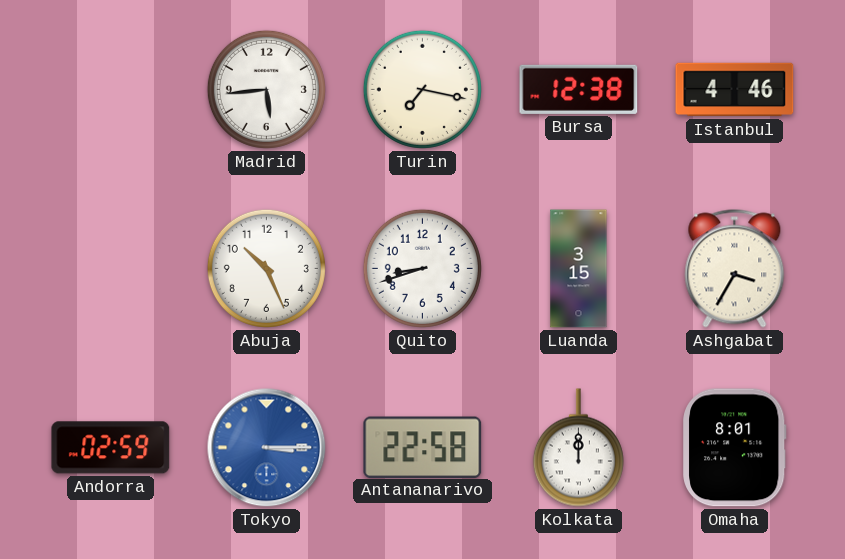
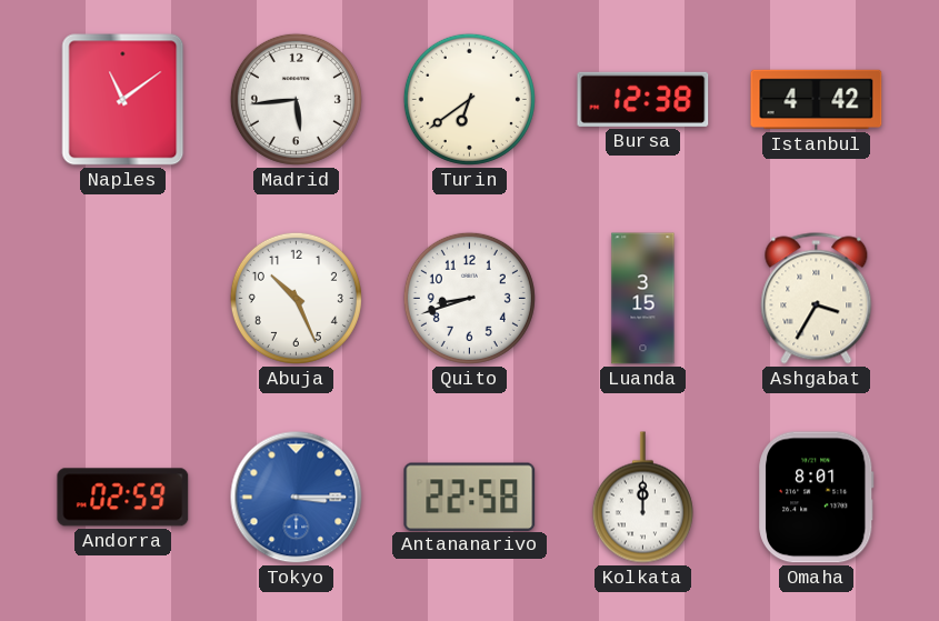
Naples: none -> 11:09 (123, 100)
Turin: 7:17 -> 6:39 (469, 99)
Istanbul: 4:46 -> 4:42 (817, 100)
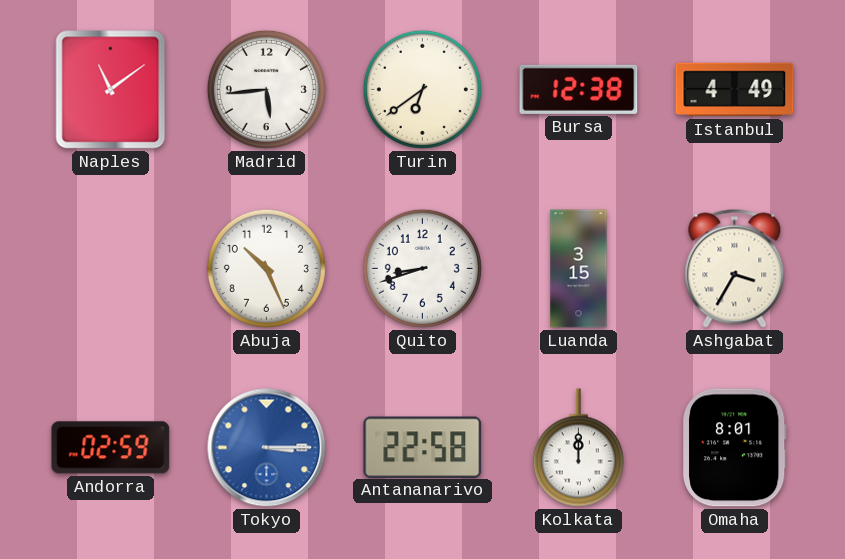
Istanbul: 4:42 -> 4:49 (735, 90)
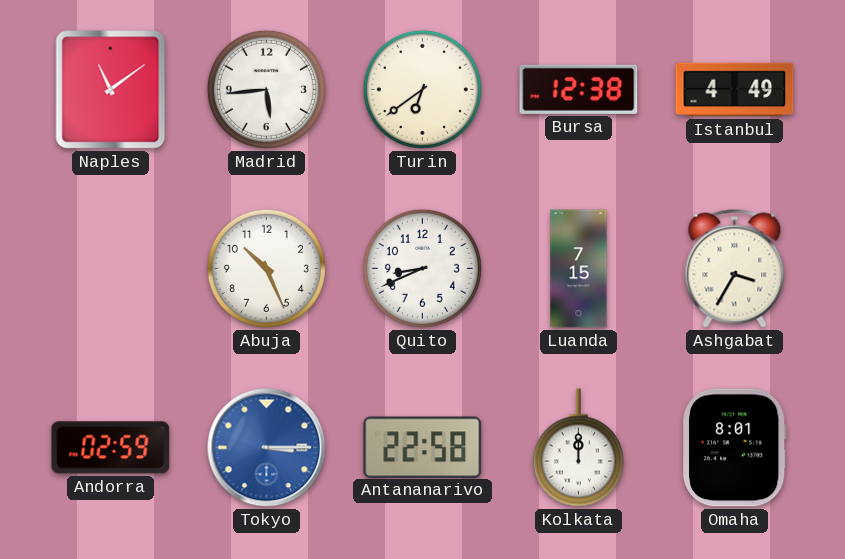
Quito: 8:42 -> 8:41 (422, 268)
Luanda: 3:15 -> 7:15 (579, 269)
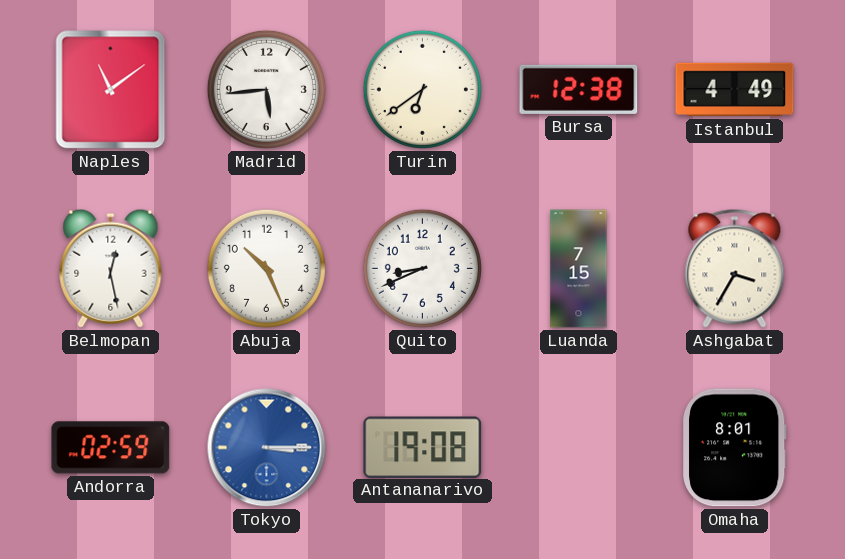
Belmopan: none -> 12:28 (111, 268)
Antananarivo: 22:58 -> 19:08 (423, 447)
Kolkata: 12:00 -> none (578, 448)
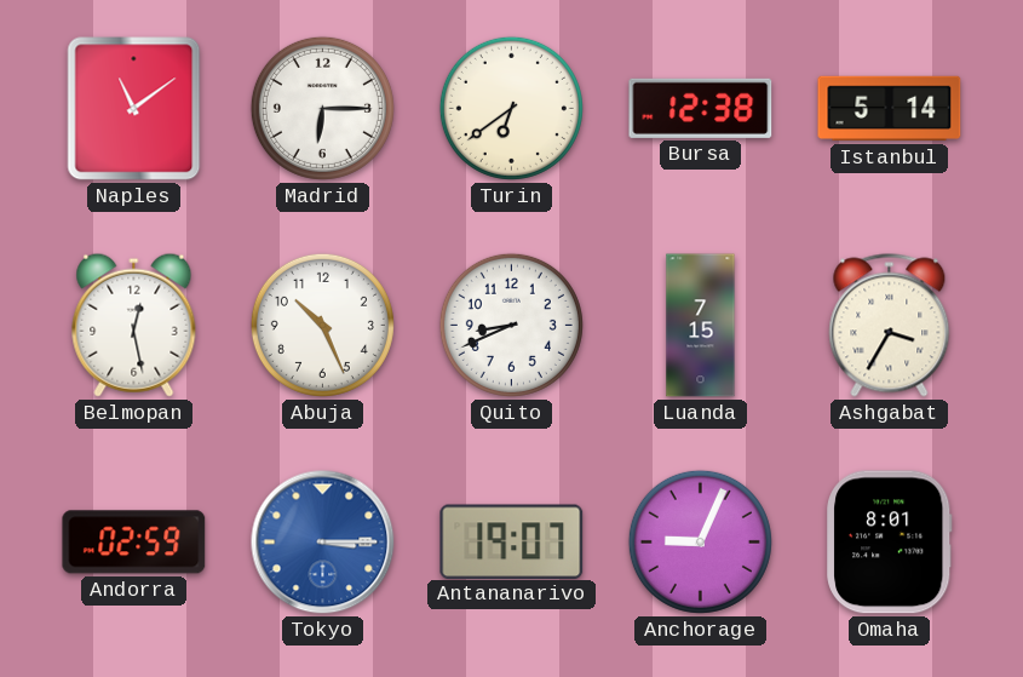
Madrid: 5:44 -> 6:15 (322, 108)
Istanbul: 4:49 -> 5:14 (890, 109)
Antananarivo: 19:08 -> 19:07 (512, 541)
Anchorage: none -> 9:04 (700, 541)
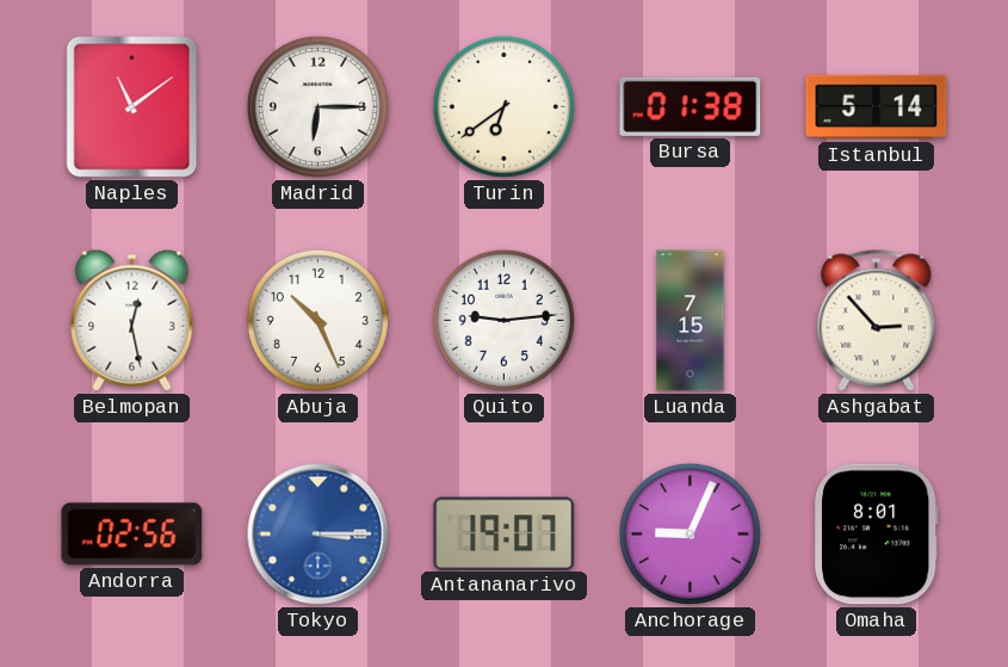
Bursa: 12:38 -> 01:38 (691, 106)
Quito: 8:41 -> 9:14 (503, 320)
Ashgabat: 3:35 -> 2:53 (877, 321)
Andorra: 02:59 -> 02:56 (132, 535)
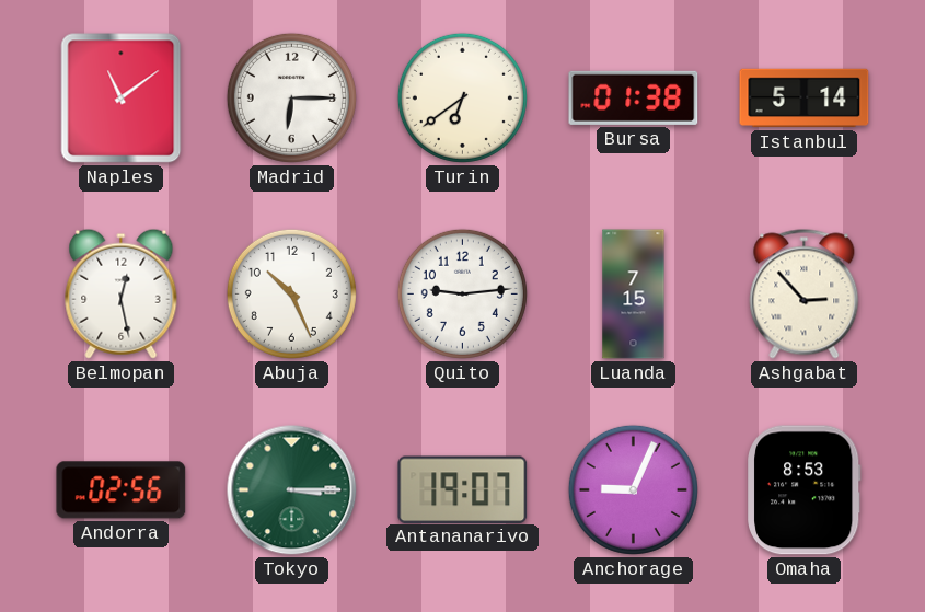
Tokyo dial: blue -> green (292, 490)
Omaha: 8:01 -> 8:53 (805, 490)
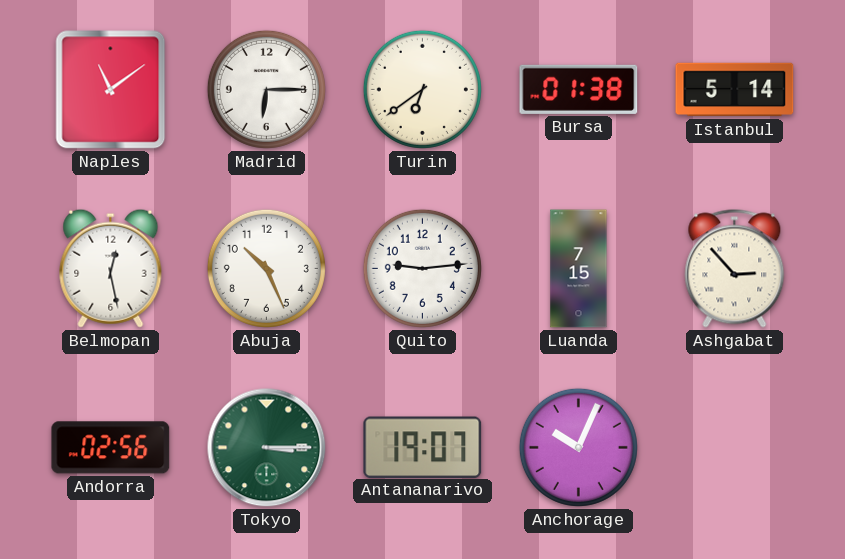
Anchorage: 9:04 -> 10:04 (578, 447)
Omaha: 8:53 -> none (805, 490)
